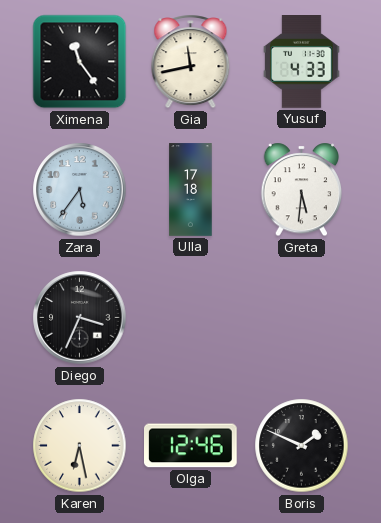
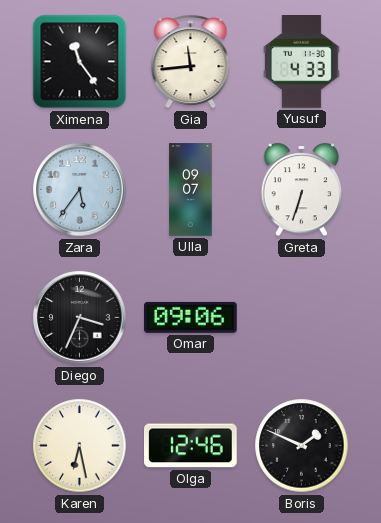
Gia: 11:43 -> 11:44 (191, 62)
Ulla: 17:18 -> 09:07 (191, 190)
Greta: 5:31 -> 6:33 (302, 190)
Omar: none -> 09:06 (191, 317)
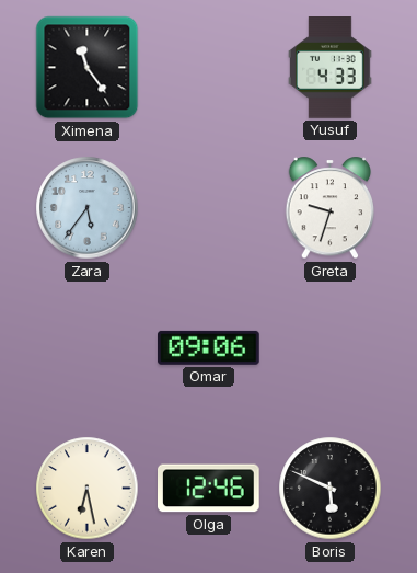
Gia: 11:44 -> none (191, 62)
Ulla: 09:07 -> none (191, 190)
Greta: 6:33 -> 9:33 (331, 208)
Diego: 3:34 -> none (80, 318)
Boris: 1:49 -> 5:49 (331, 489)
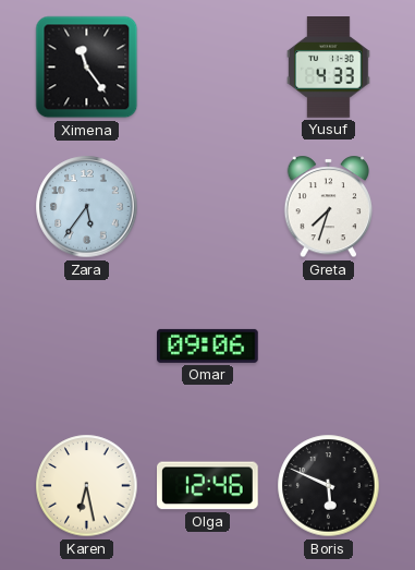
Greta: 9:33 -> 7:33 (329, 207)
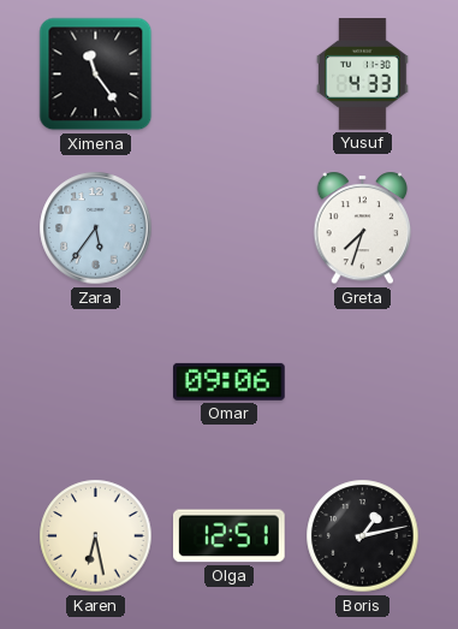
Olga: 12:46 -> 12:51 (230, 536)
Boris: 5:49 -> 1:13 (363, 536)
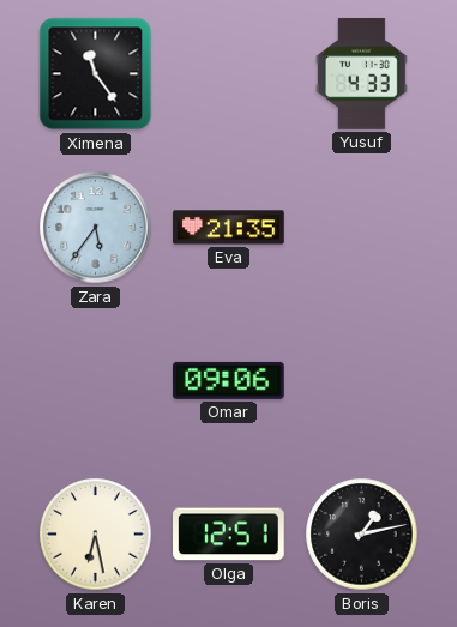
Eva: none -> 21:35 (229, 228)
Greta: 7:33 -> none (363, 229)
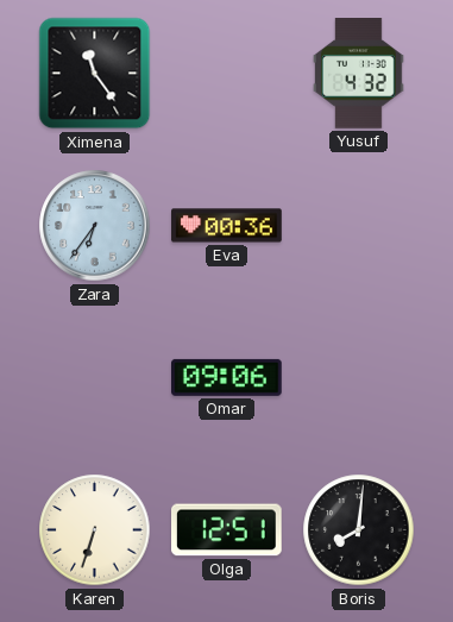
Yusuf: 4:33 -> 4:32 (358, 74)
Zara: 5:36 -> 6:36 (95, 226)
Eva: 21:35 -> 00:36 (227, 226)
Karen: 6:28 -> 6:33 (95, 530)
Boris: 1:13 -> 8:01 (359, 530)
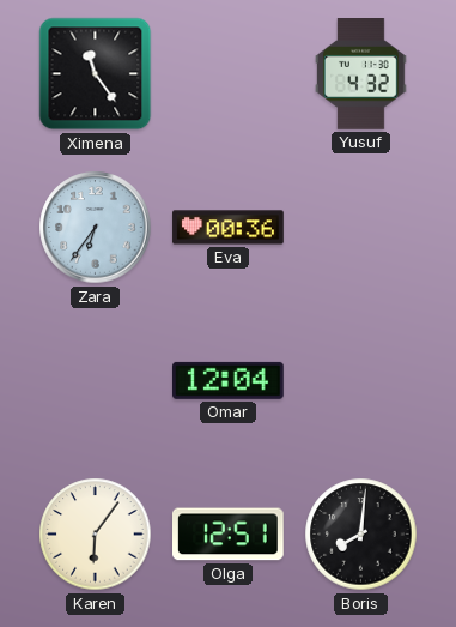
Omar: 09:06 -> 12:04 (229, 380)
Karen: 6:33 -> 6:06 (96, 535)
